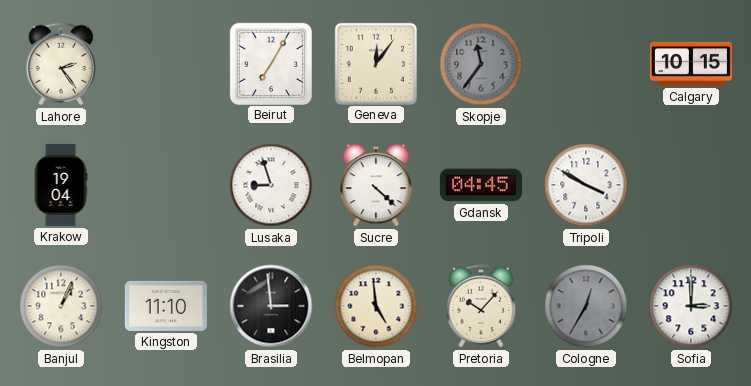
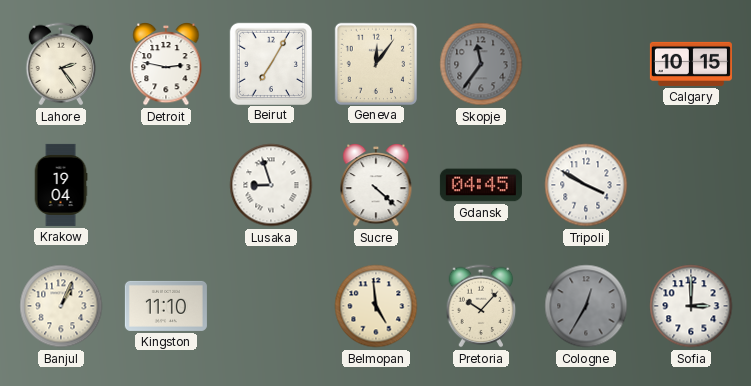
Detroit: none -> 2:47 (166, 64)
Brasilia: 2:59 -> none (271, 306)
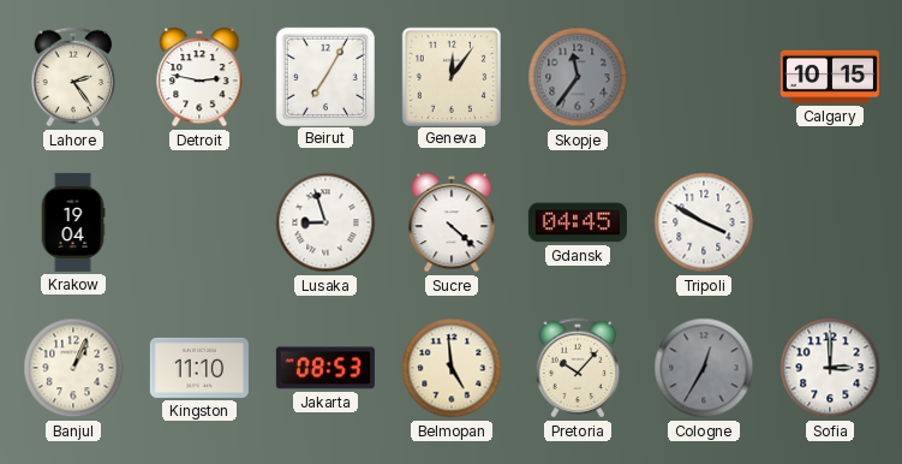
Jakarta: none -> 08:53 (325, 368)
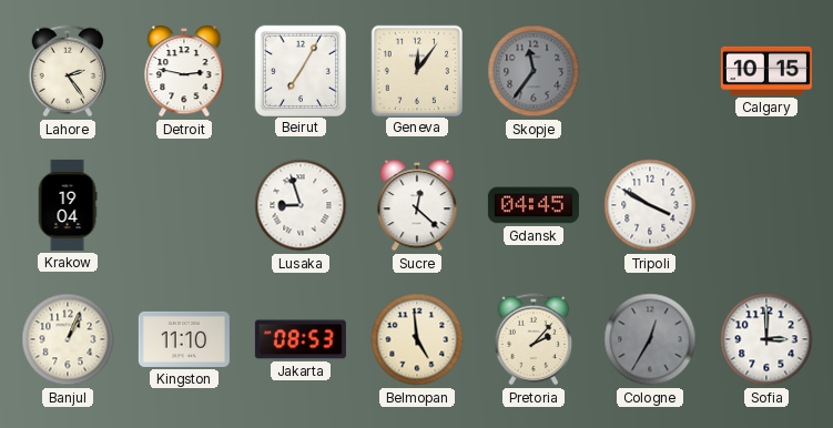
Sucre: 4:22 -> 12:22 (417, 205)
Pretoria: 10:07 -> 2:07 (534, 339)
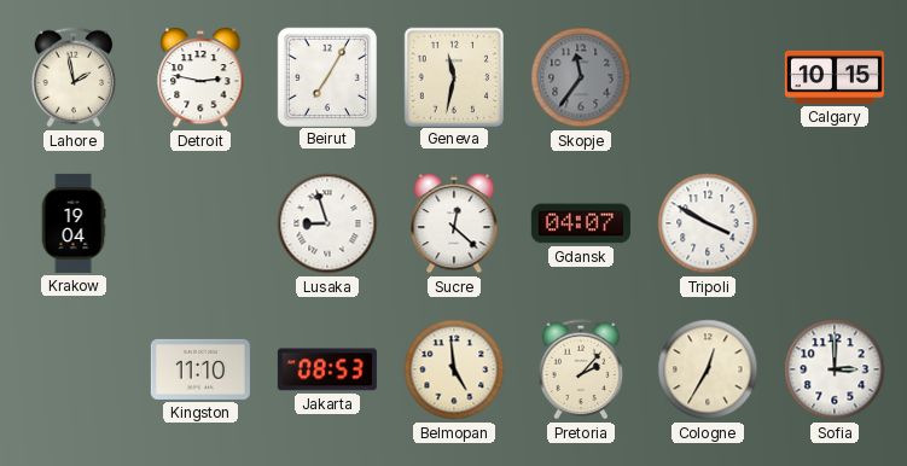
Lahore: 2:24 -> 1:58 (74, 77)
Geneva: 12:06 -> 11:32 (453, 76)
Gdansk: 04:45 -> 04:07 (581, 223)
Banjul: 1:04 -> none (68, 339)
Cologne dial: grey -> cream (708, 369)
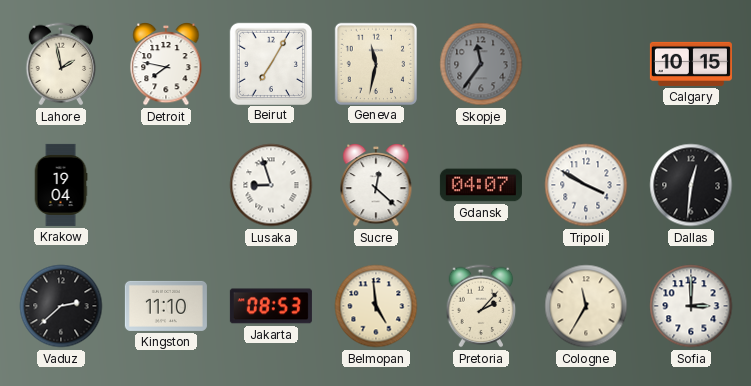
Detroit: 2:47 -> 7:47 (166, 64)
Dallas: none -> 12:31 (691, 185)
Vaduz: none -> 2:38 (61, 306)
Cologne: 12:35 -> 11:35 (586, 306)
